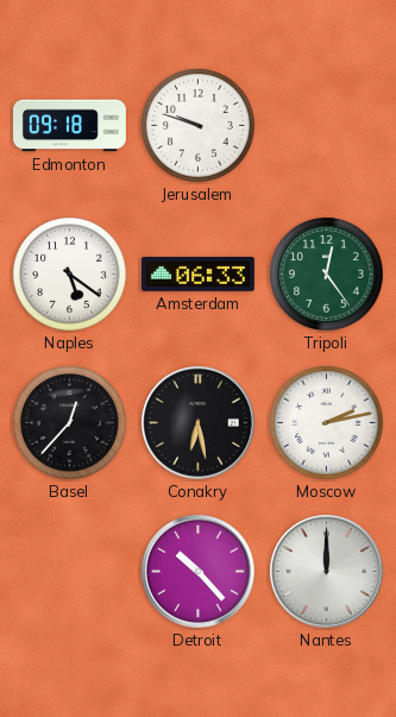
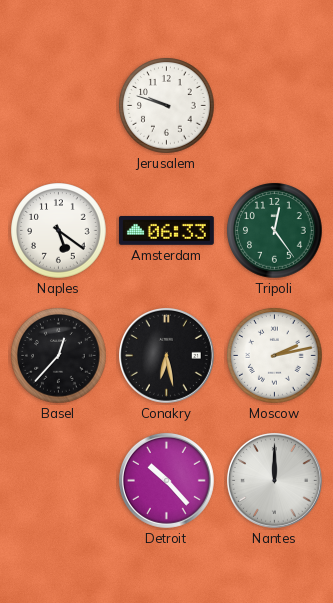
Edmonton: 09:18 -> none (70, 126)
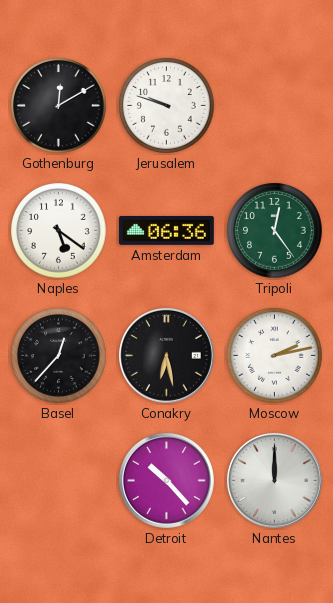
Gothenburg: none -> 12:10 (59, 106)
Amsterdam: 06:33 -> 06:36 (166, 231)
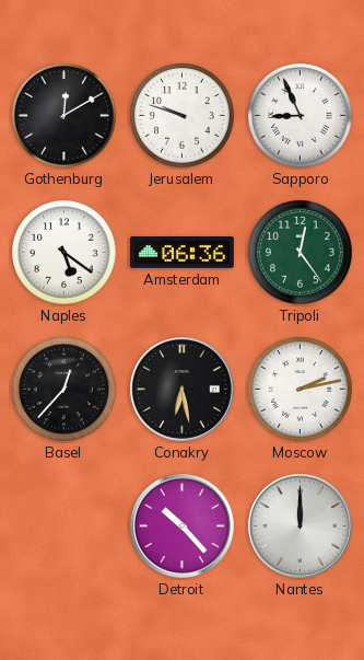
Sapporo: none -> 8:56 (301, 116)
